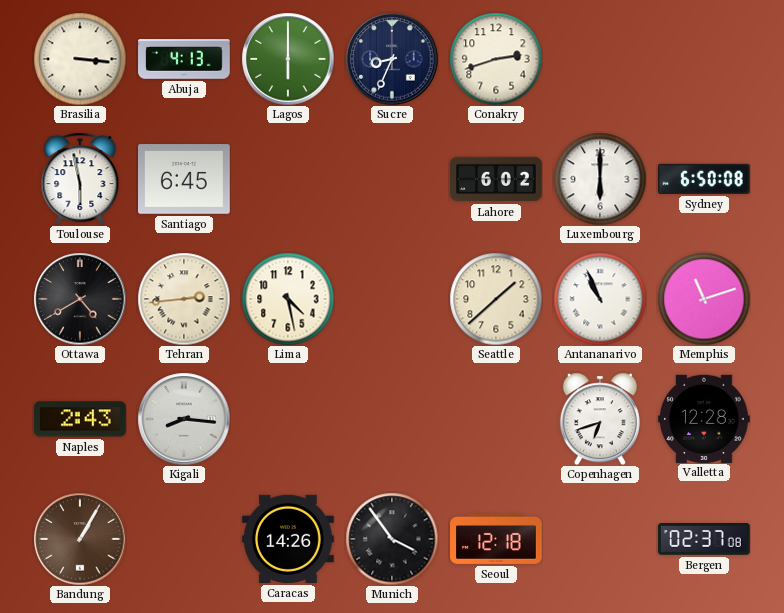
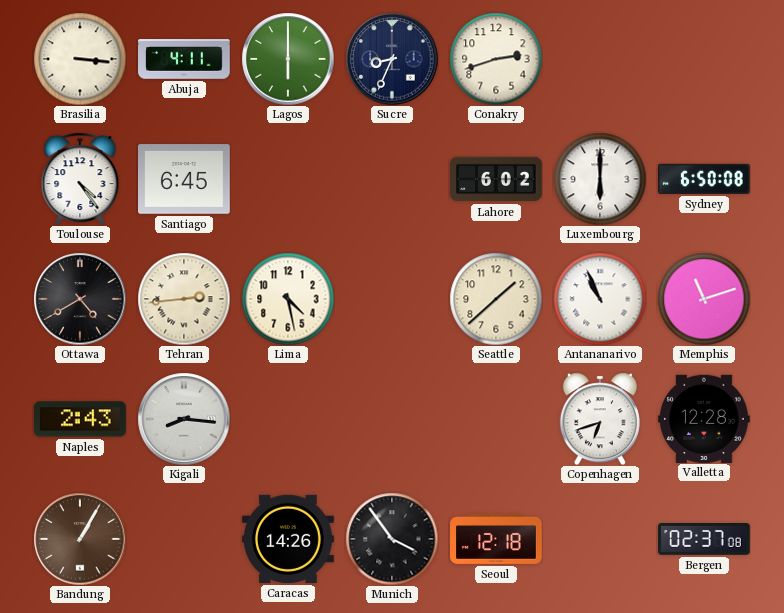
Abuja: 4:13 -> 4:11 (184, 59)
Toulouse: 5:58 -> 4:24 (80, 179)
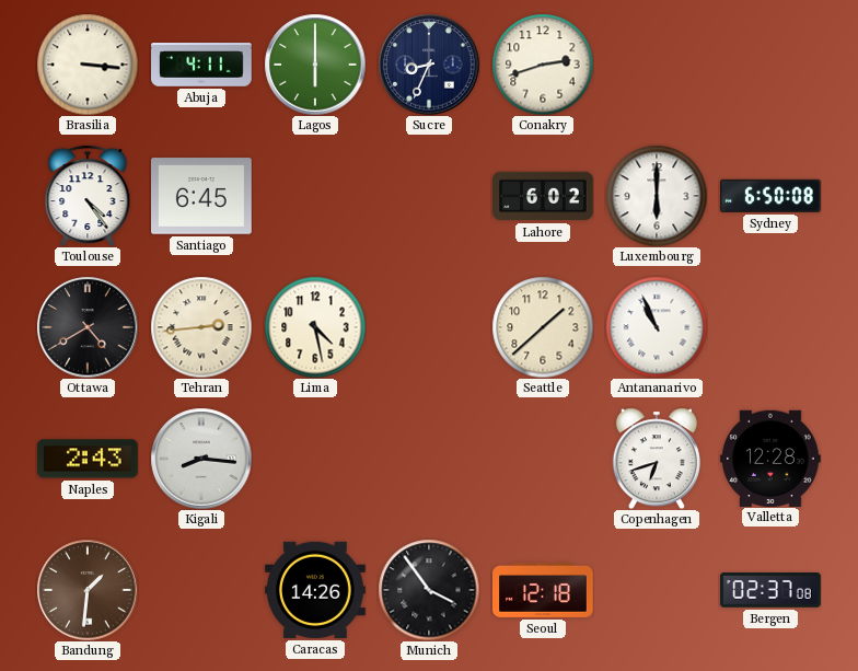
Memphis: 11:12 -> none (704, 299)
Bandung: 1:05 -> 1:31 (88, 590)
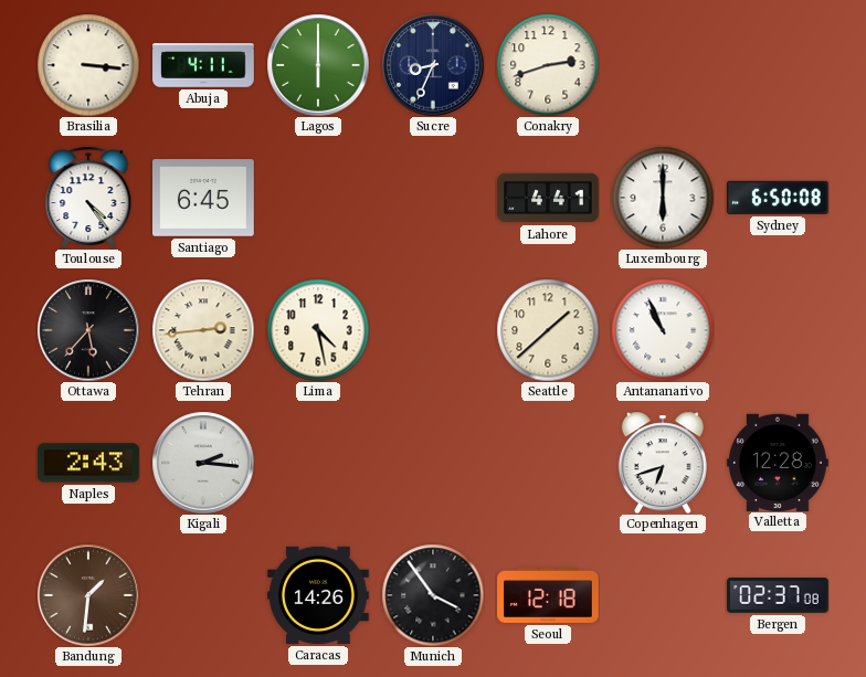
Lahore: 6:02 -> 4:41 (548, 198)
Ottawa: 4:40 -> 5:37 (88, 330)
Kigali: 8:16 -> 2:16 (203, 463)
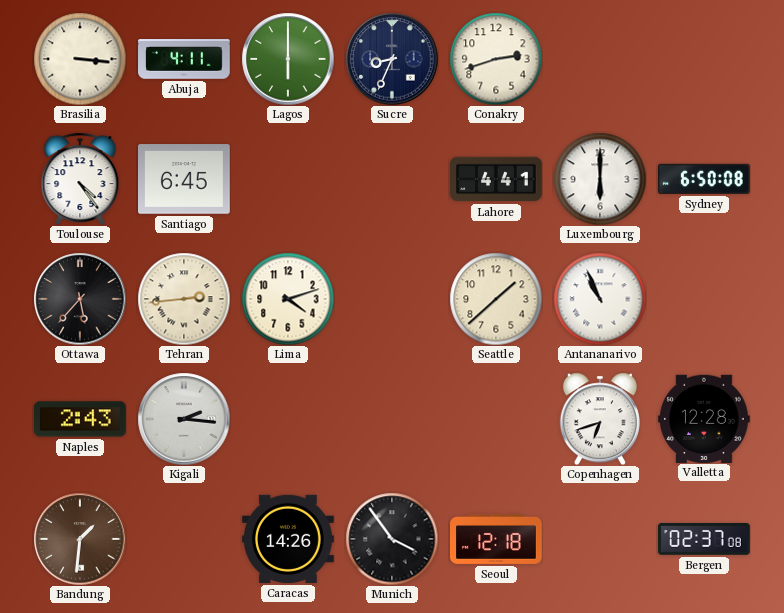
Lima: 4:28 -> 4:12 (288, 299)
